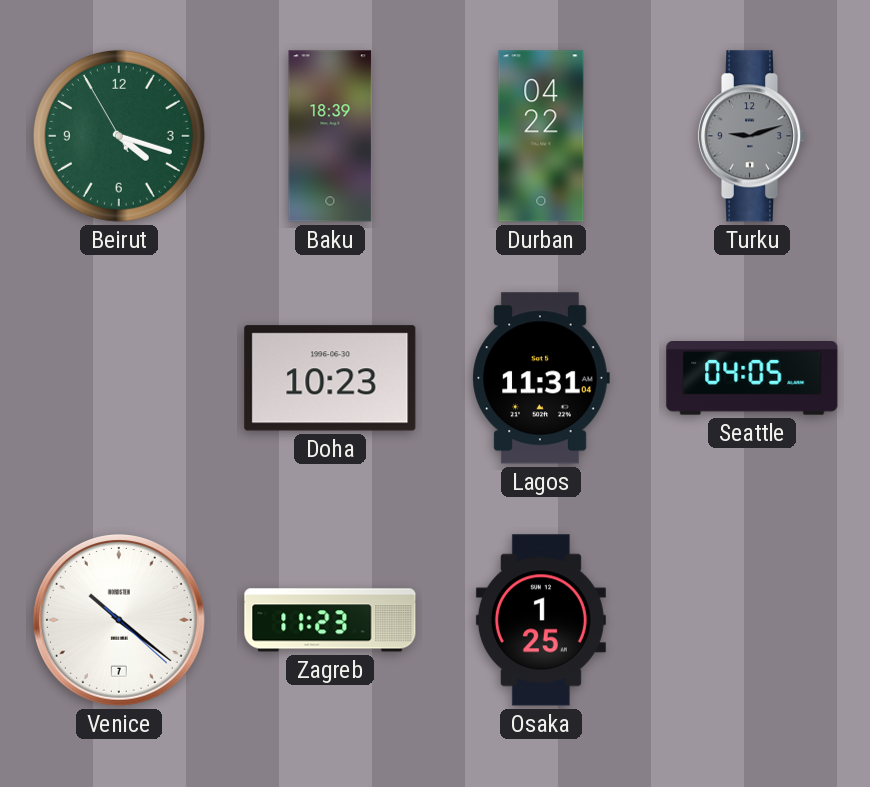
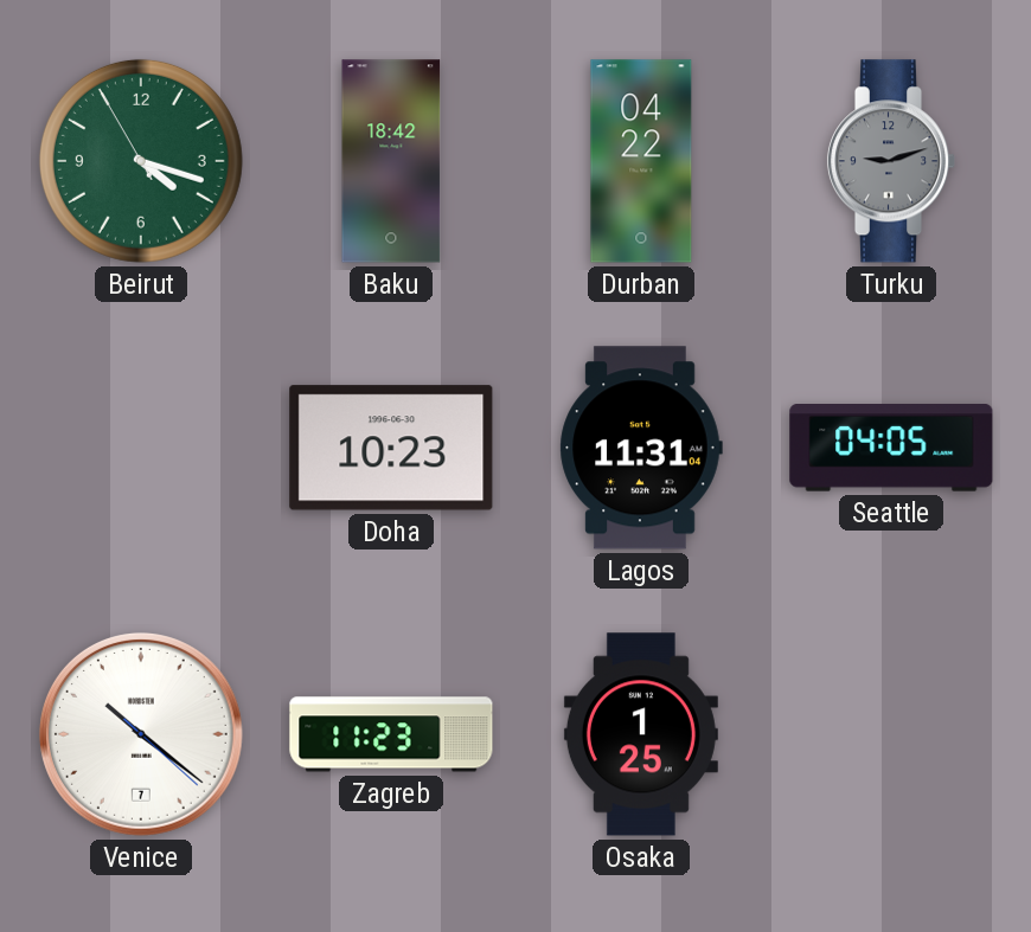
Baku: 18:39 -> 18:42 (391, 161)
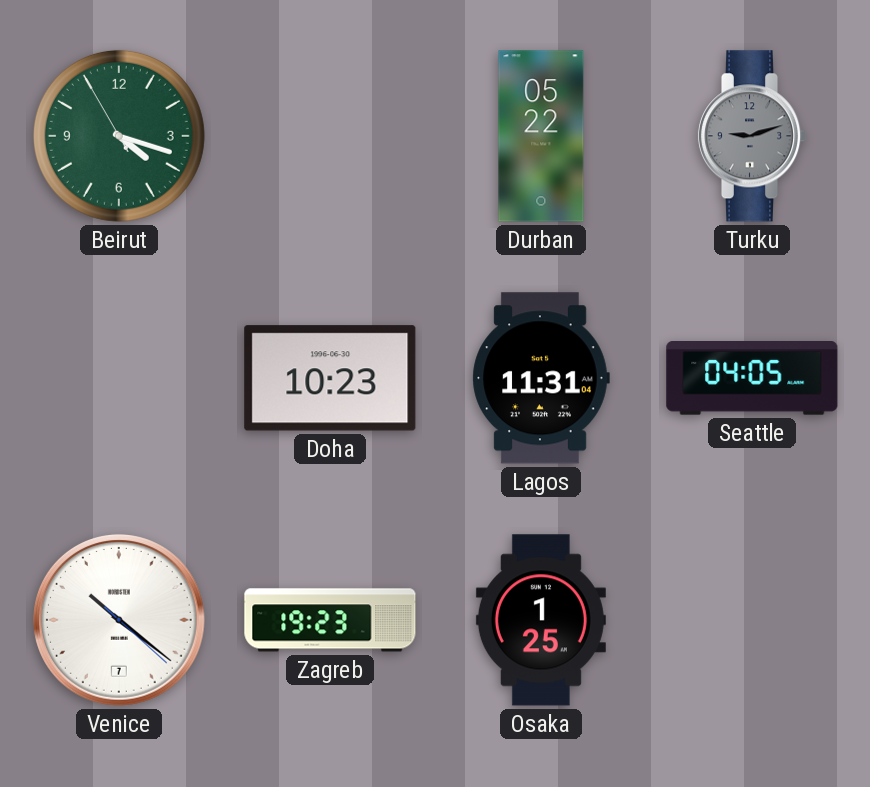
Baku: 18:42 -> none (391, 161)
Durban: 04:22 -> 05:22 (541, 136)
Zagreb: 11:23 -> 19:23 (330, 620)
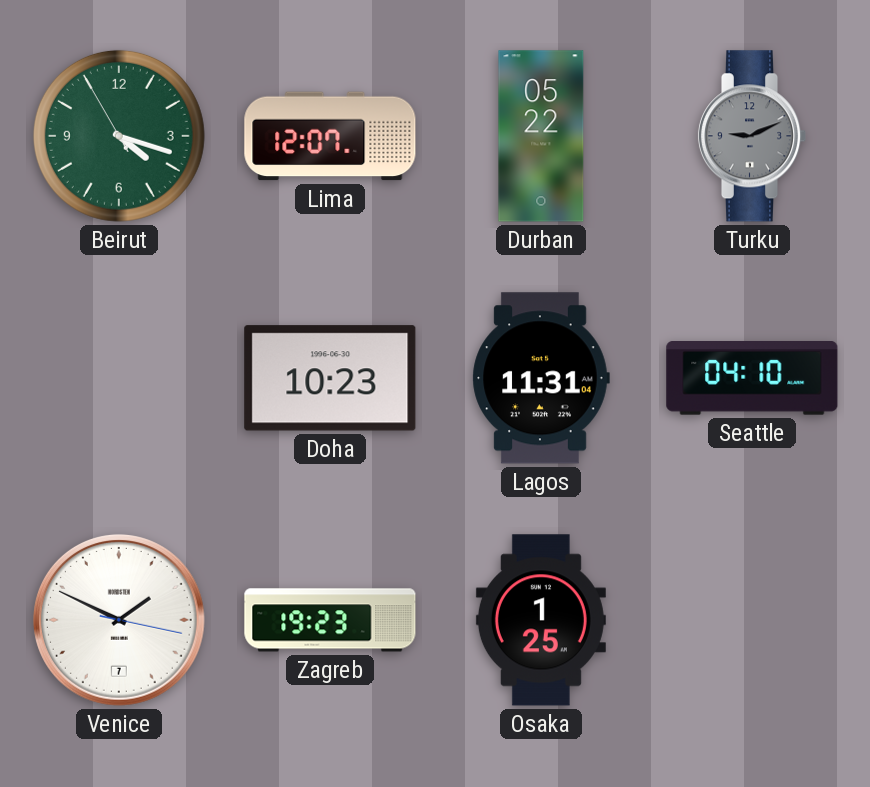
Lima: none -> 12:07 (330, 136)
Turku: 9:12 -> 9:11 (752, 136)
Seattle: 04:05 -> 04:10 (752, 379)
Venice: 10:21 -> 1:49 (119, 620)
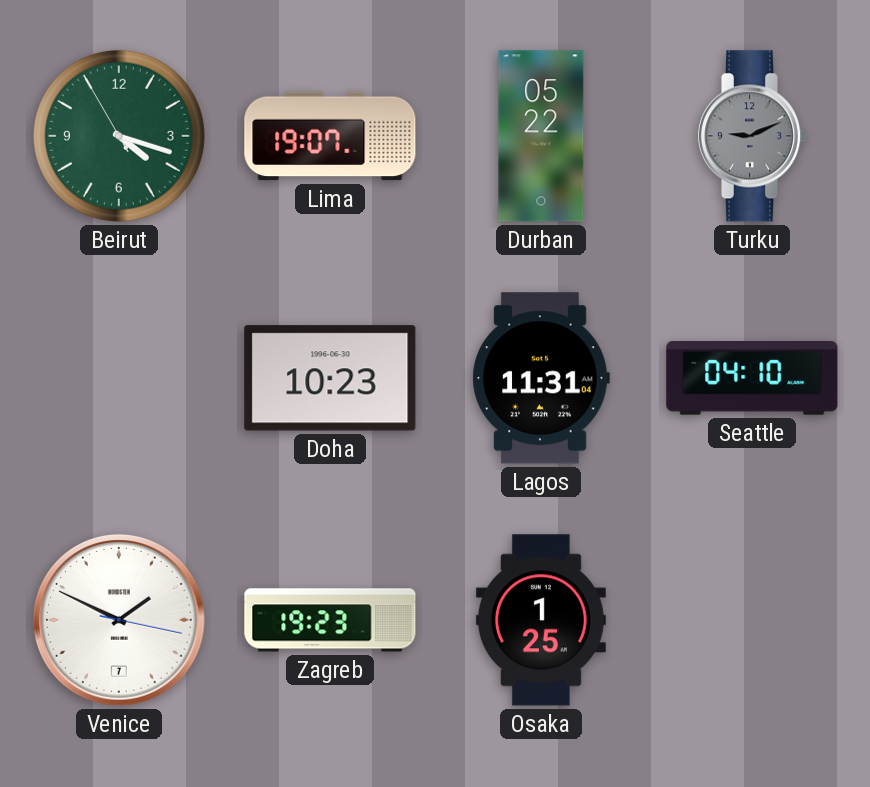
Lima: 12:07 -> 19:07 (330, 136)
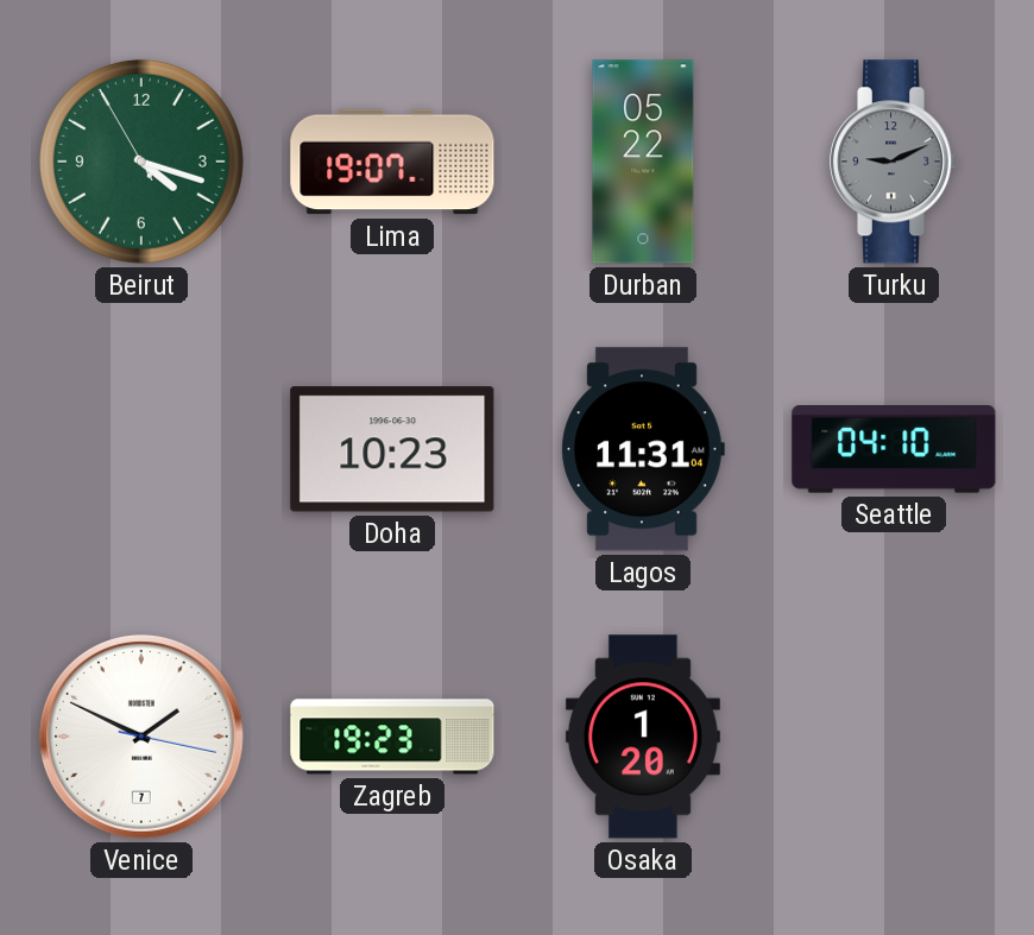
Osaka: 1:25 -> 1:20 (643, 737)
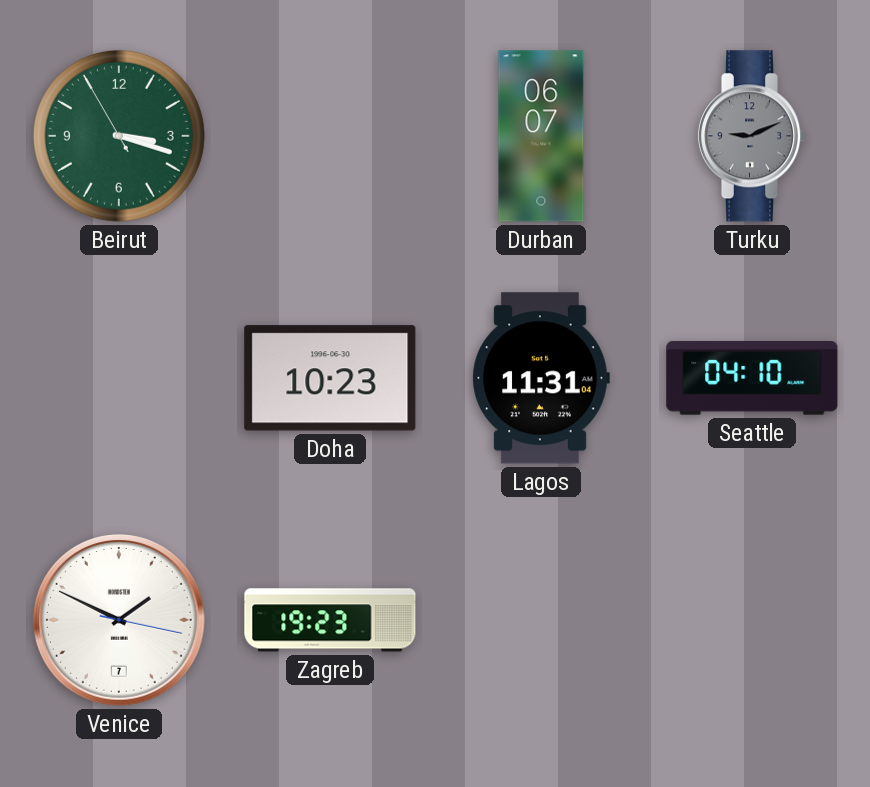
Beirut: 4:17 -> 3:17 (119, 136)
Lima: 19:07 -> none (392, 162)
Durban: 05:22 -> 06:07 (541, 136)
Osaka: 1:20 -> none (643, 737)
